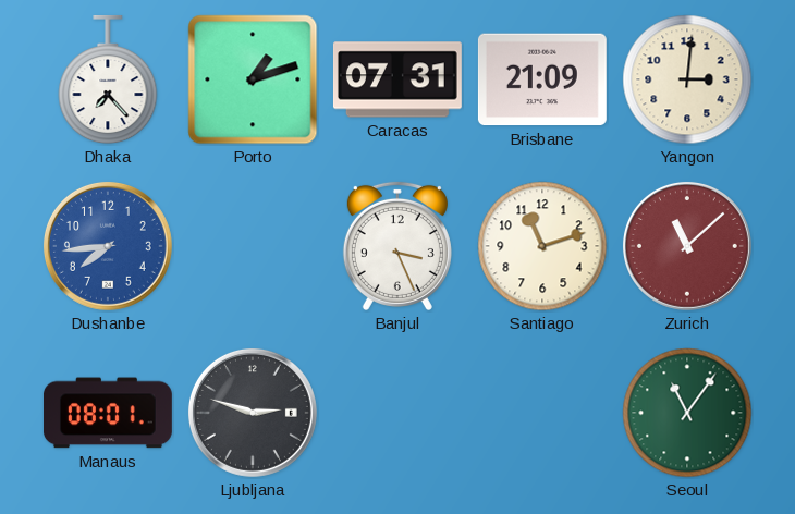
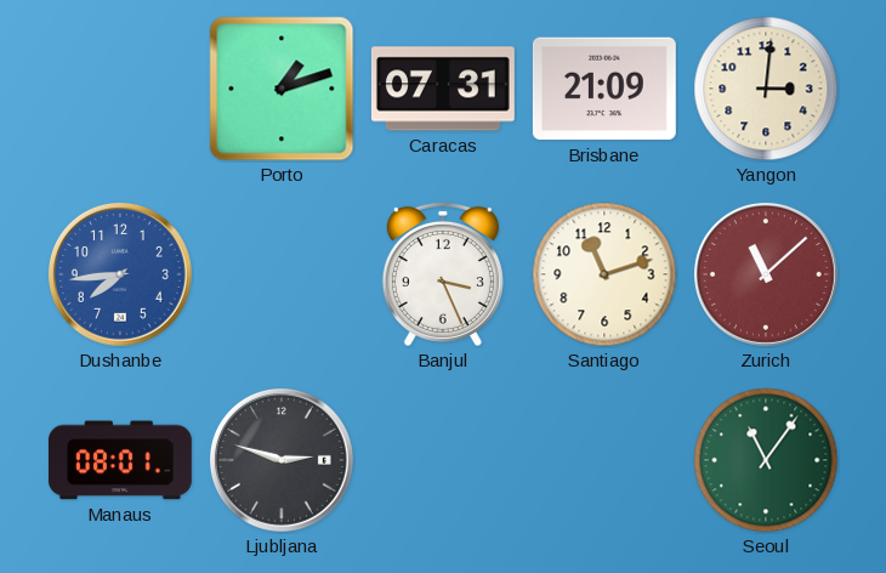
Dhaka: 7:23 -> none (108, 79)
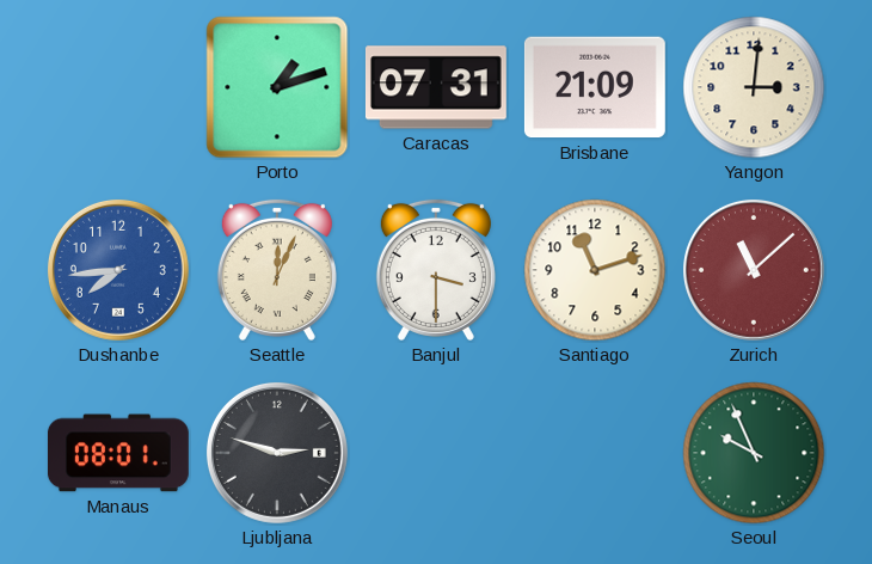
Seattle: none -> 12:04 (277, 270)
Banjul: 3:26 -> 3:30 (436, 270)
Seoul: 11:06 -> 9:56 (754, 453)
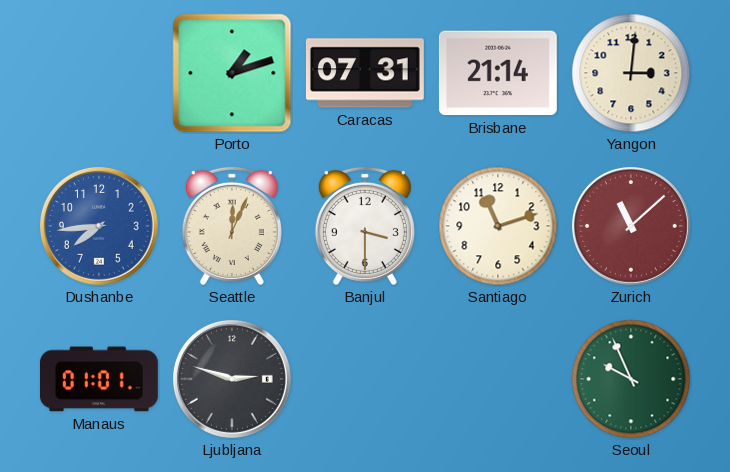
Brisbane: 21:09 -> 21:14 (498, 73)
Manaus: 08:01 -> 01:01 (99, 379)
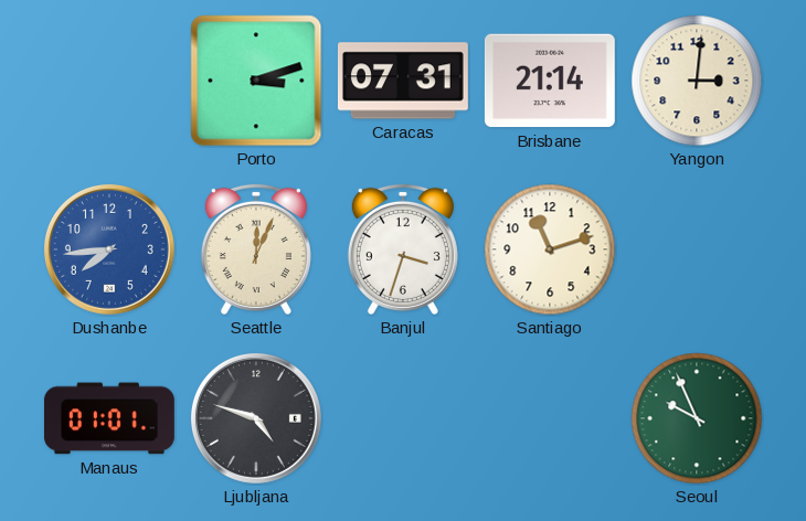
Porto: 1:12 -> 3:12 (256, 81)
Banjul: 3:30 -> 3:33 (403, 249)
Zurich: 11:08 -> none (631, 226)
Ljubljana: 2:48 -> 4:48 (256, 418)
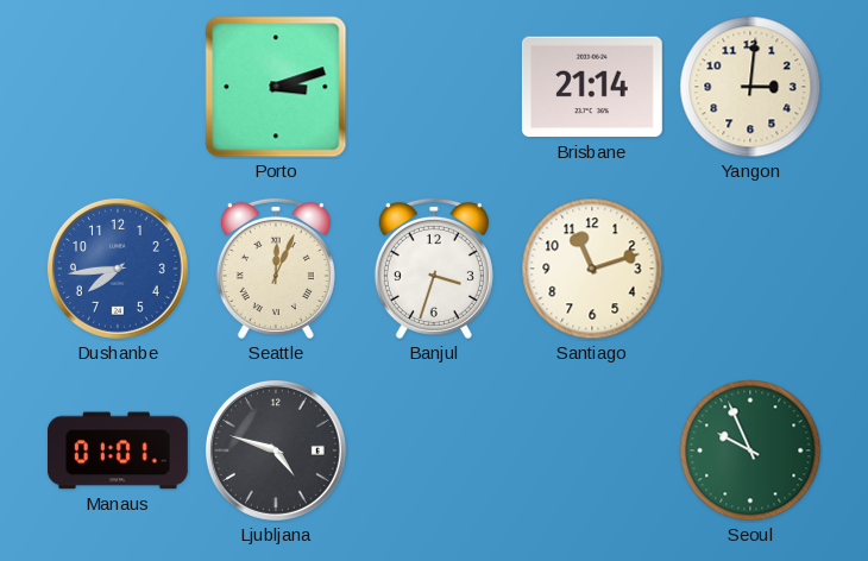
Caracas: 07:31 -> none (403, 81)
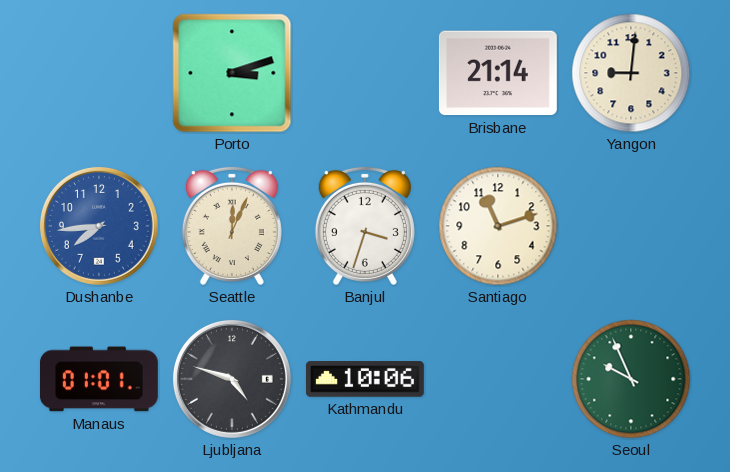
Yangon: 3:01 -> 9:01 (631, 73)
Kathmandu: none -> 10:06 (365, 379)
